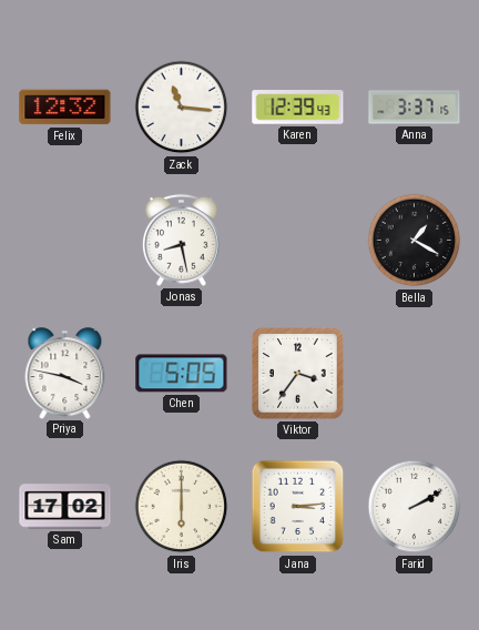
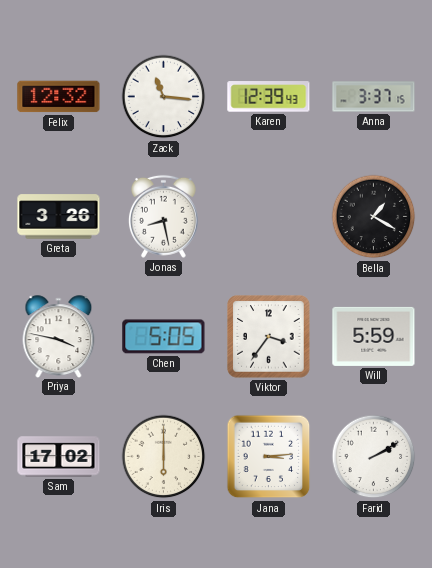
Greta: none -> 3:26 (59, 217)
Will: none -> 5:59 (374, 336)
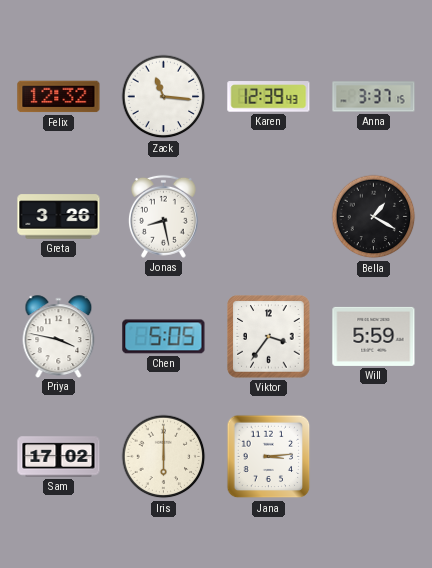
Farid: 2:10 -> none (374, 457)
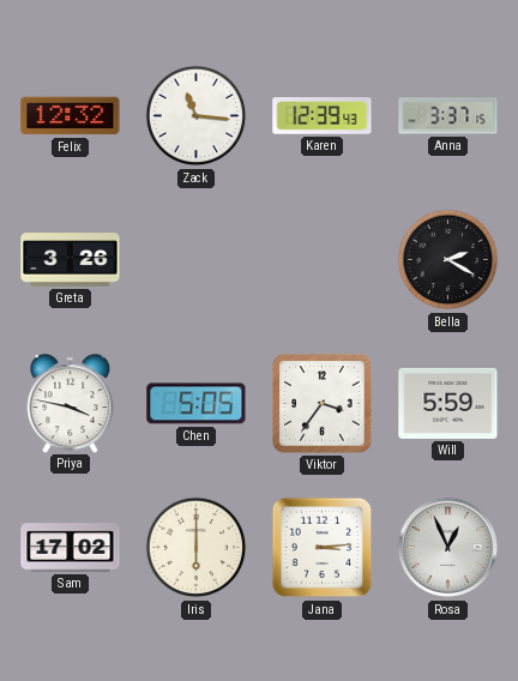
Jonas: 8:28 -> none (163, 216)
Bella: 1:20 -> 2:20 (448, 260)
Rosa: none -> 12:56 (448, 548)
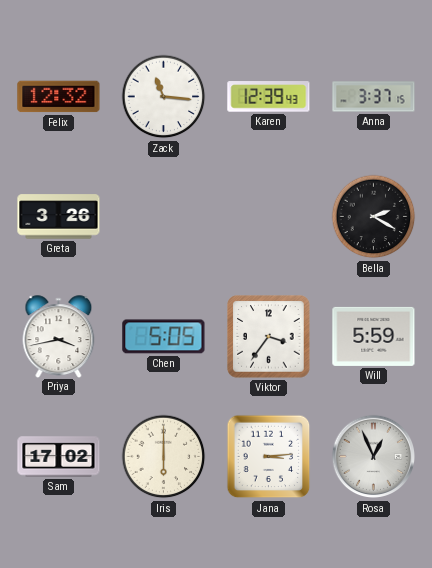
Priya: 3:47 -> 3:43 (59, 336)
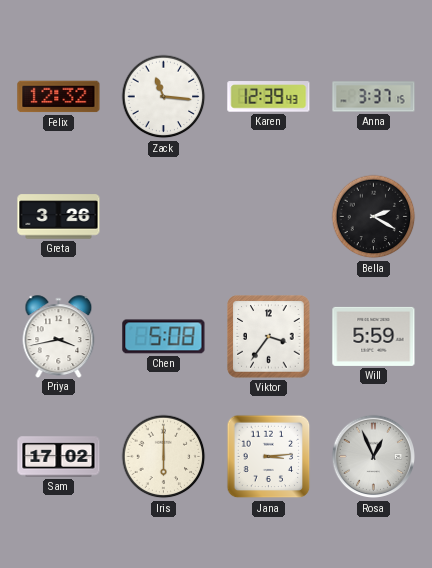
Chen: 5:05 -> 5:08 (164, 337)
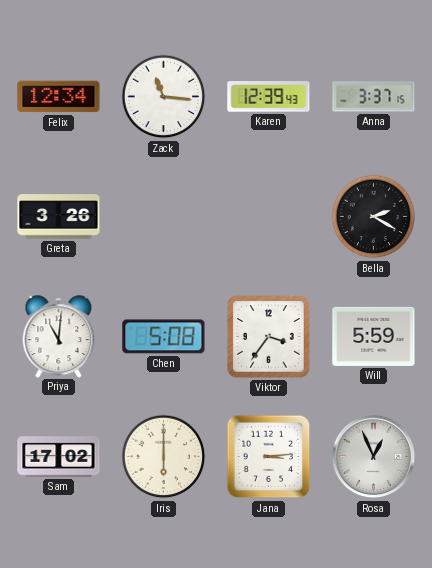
Felix: 12:32 -> 12:34 (59, 97)
Priya: 3:43 -> 11:01 (59, 336)
